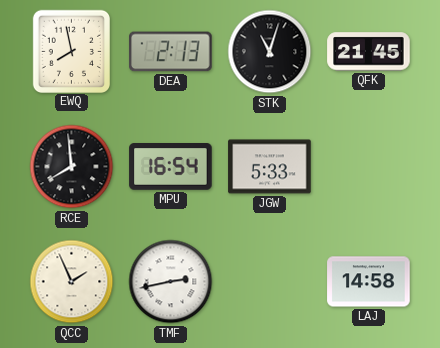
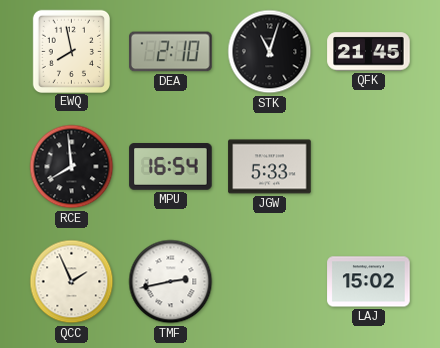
DEA: 2:13 -> 2:10 (171, 52)
LAJ: 14:58 -> 15:02 (369, 282)
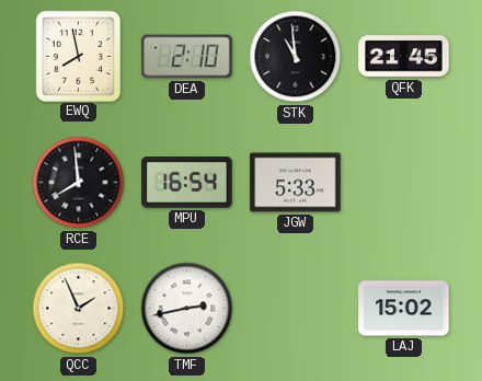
STK: 11:03 -> 10:59 (296, 57)
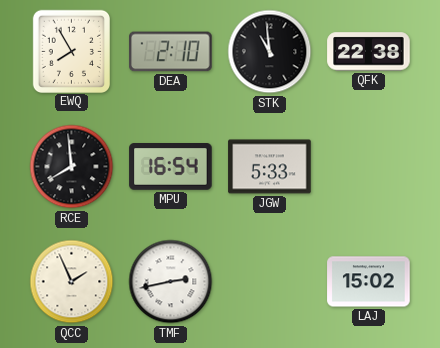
EWQ: 7:58 -> 7:55 (71, 51)
QFK: 21:45 -> 22:38 (369, 52)
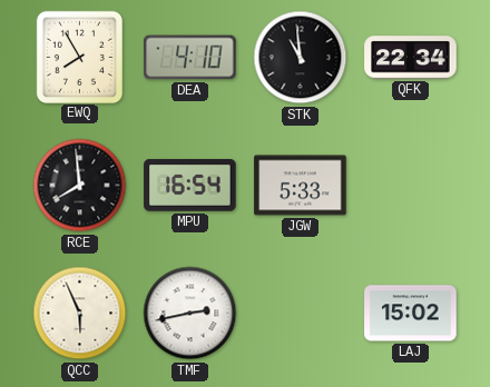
DEA: 2:10 -> 4:10 (190, 58)
QFK: 22:38 -> 22:34 (411, 58)
QCC: 1:56 -> 5:56 (80, 314)
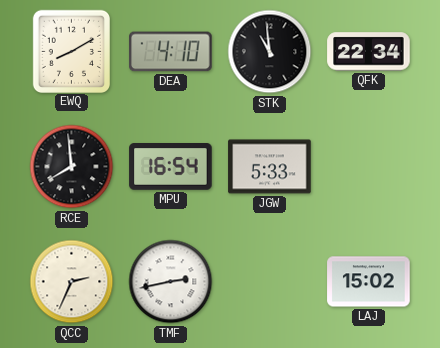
EWQ: 7:55 -> 8:10 (71, 51)
QCC: 5:56 -> 2:34 (72, 282)
